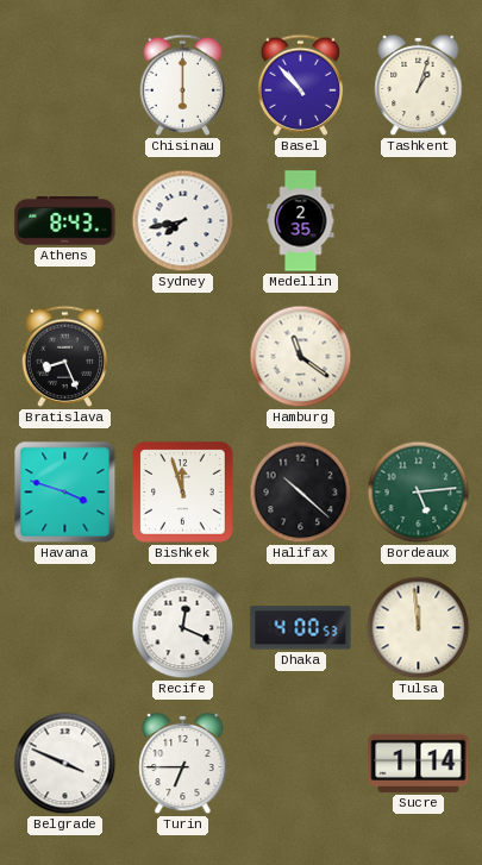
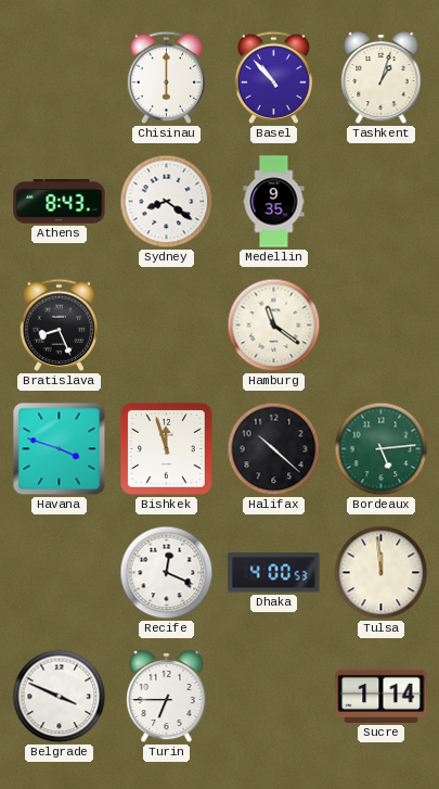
Sydney: 7:43 -> 8:21 (167, 202)
Medellin: 2:35 -> 9:35 (274, 202)
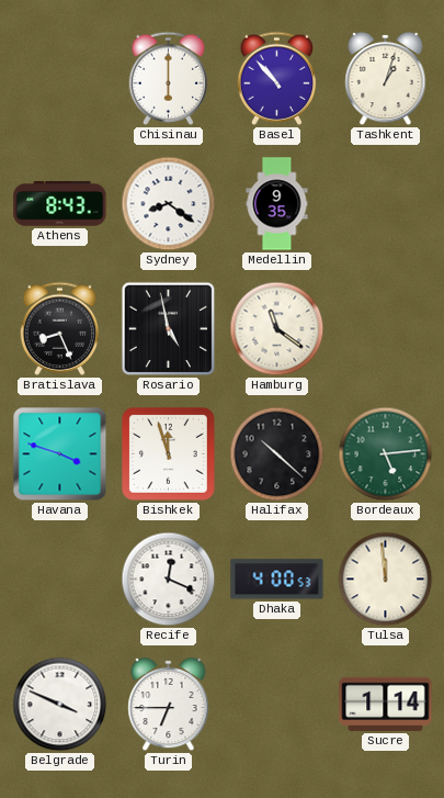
Rosario: none -> 4:58 (169, 329)
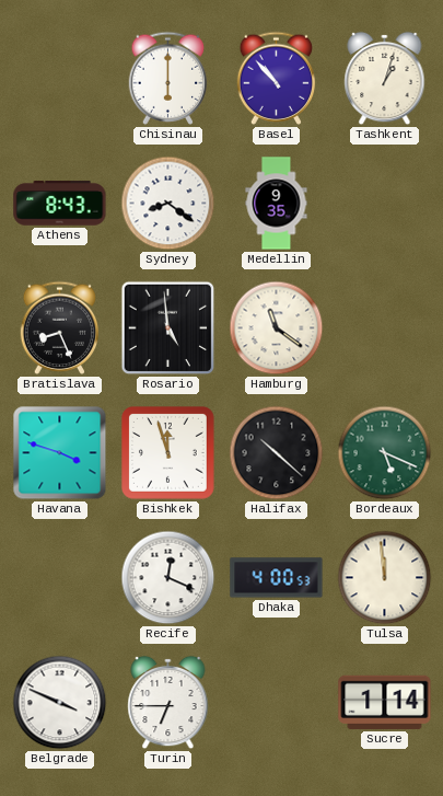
Rosario: 4:58 -> 4:59 (168, 328)
Bordeaux: 5:14 -> 5:19 (385, 453)
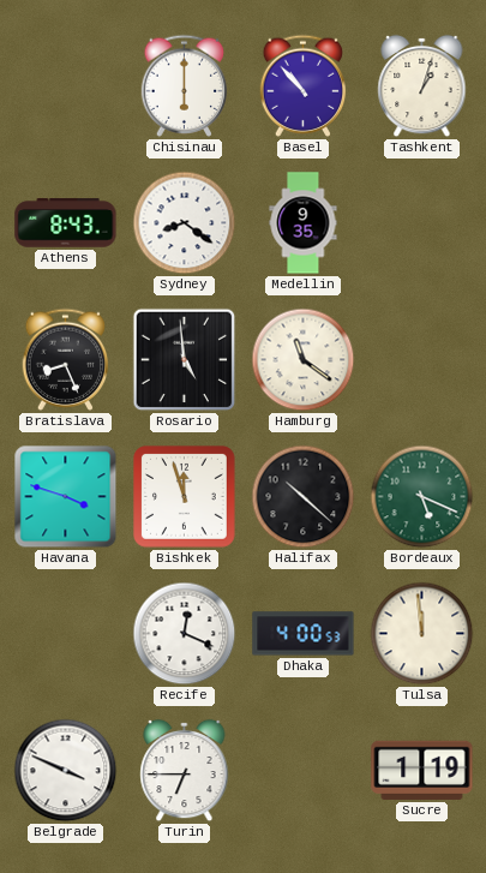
Sucre: 1:14 -> 1:19 (422, 770)
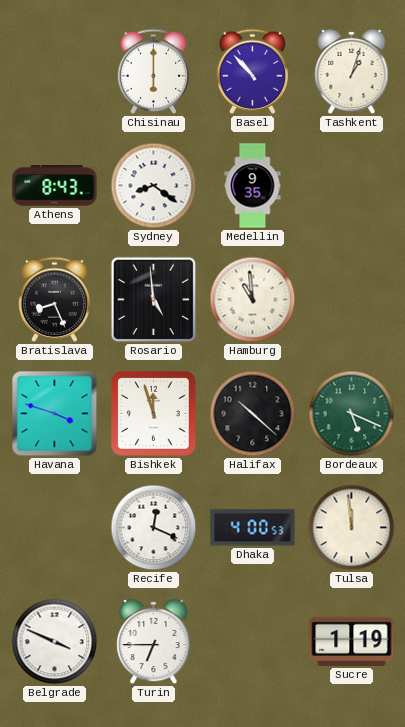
Hamburg: 11:21 -> 10:59 (253, 300)
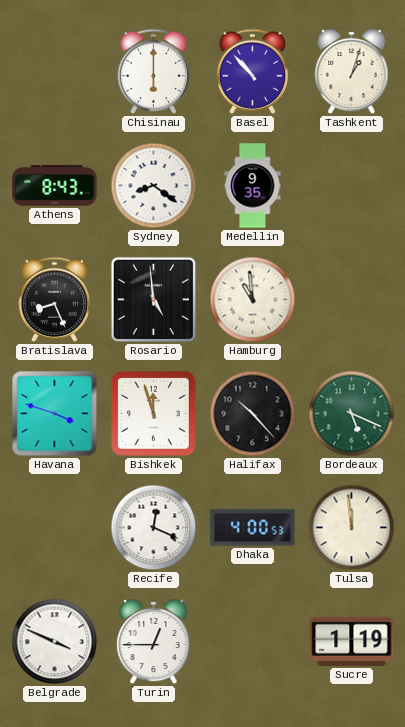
Halifax: 10:22 -> 10:23 (253, 414)
Turin: 6:45 -> 12:45 (154, 642)
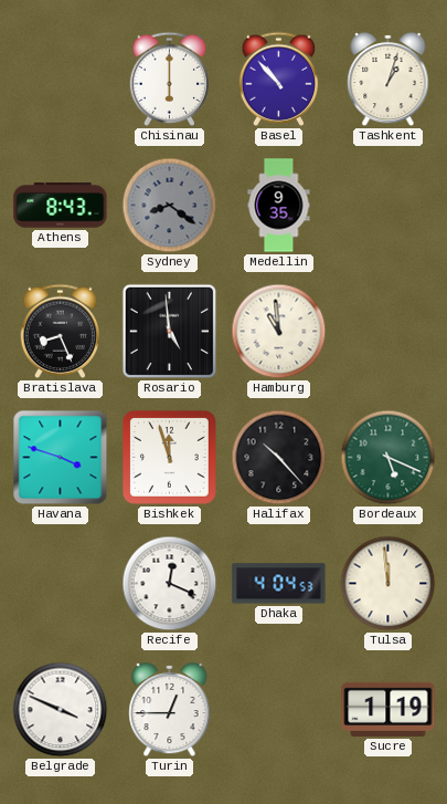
Sydney dial: white -> grey (170, 206)
Dhaka: 4:00 -> 4:04 (279, 584)
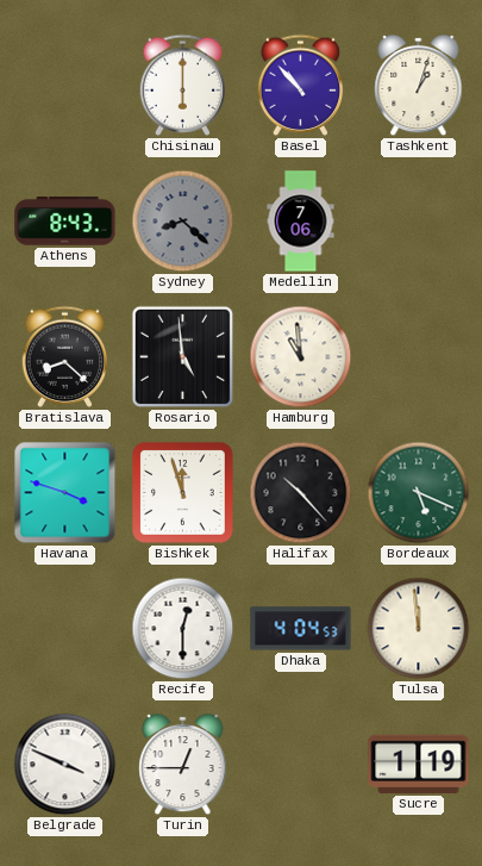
Sydney: 8:21 -> 8:22 (183, 222)
Medellin: 9:35 -> 7:06 (301, 222)
Bratislava: 8:26 -> 8:22 (65, 356)
Recife: 12:19 -> 12:30 (183, 629)
